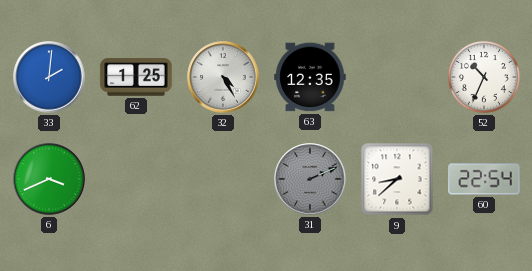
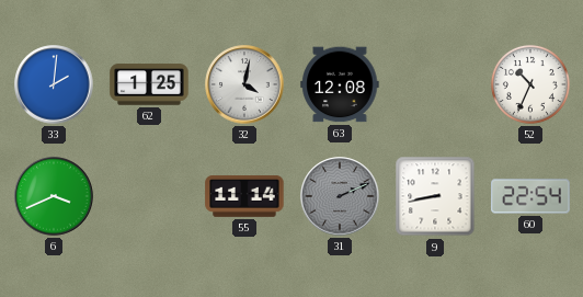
32: 4:25 -> 4:02 (244, 84)
63: 12:35 -> 12:08 (340, 84)
55: none -> 11:14 (244, 197)
9: 8:38 -> 8:43 (435, 196)
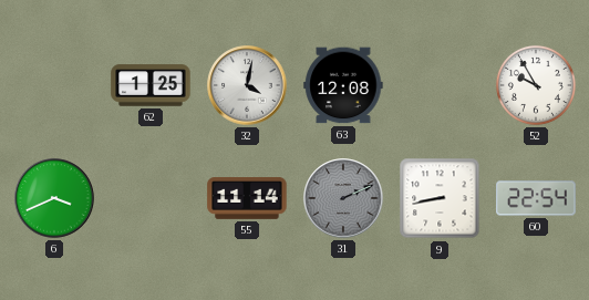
33: 2:01 -> none (54, 84)
52: 10:34 -> 9:55 (536, 85)
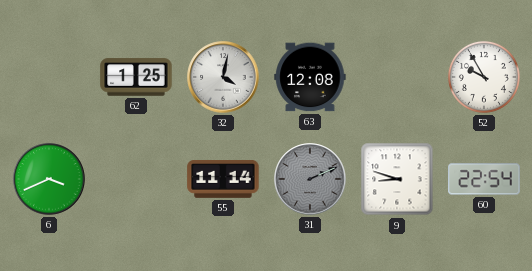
9: 8:43 -> 8:48 (397, 179)
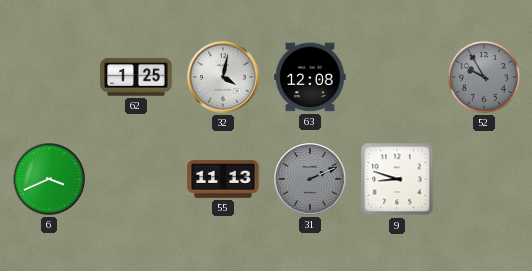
52 dial: white -> grey (484, 77)
55: 11:14 -> 11:13 (223, 180)
60: 22:54 -> none (484, 179)
